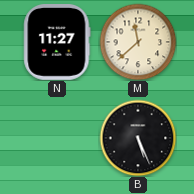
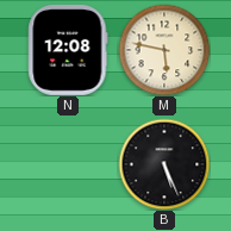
N: 11:27 -> 12:08 (68, 51)
M: 11:38 -> 5:47 (164, 50)
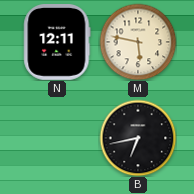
N: 12:08 -> 12:11 (57, 43)
B: 5:26 -> 6:43 (138, 138)
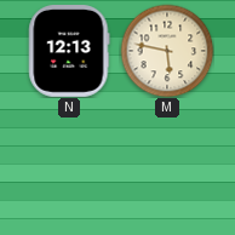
N: 12:11 -> 12:13 (69, 52)
B: 6:43 -> none (138, 138)
